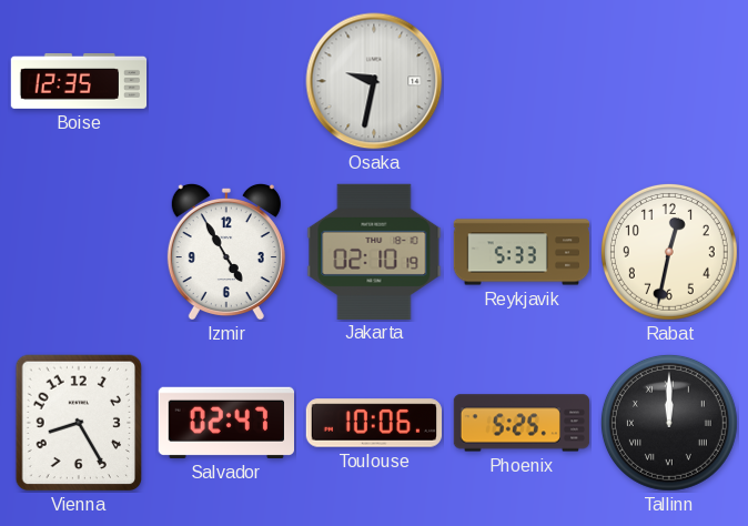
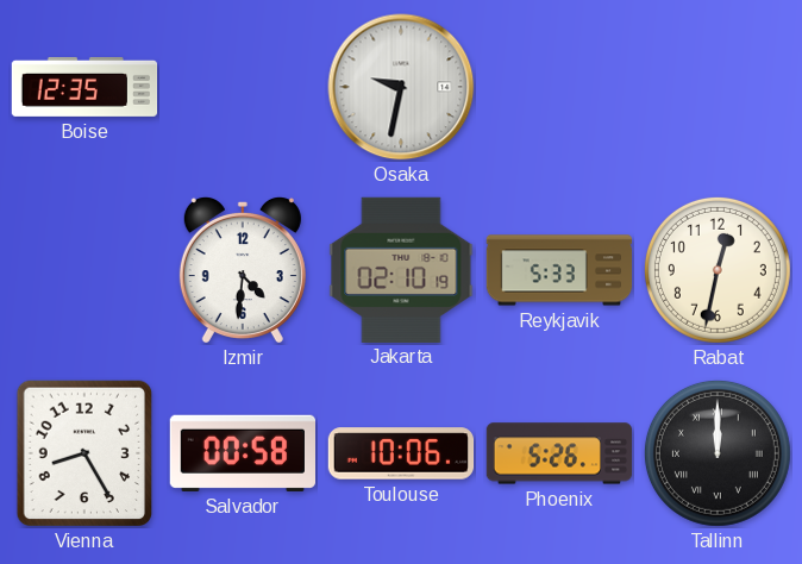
Izmir: 4:55 -> 4:31 (243, 270)
Salvador: 02:47 -> 00:58 (242, 453)
Phoenix: 5:25 -> 5:26 (559, 453)
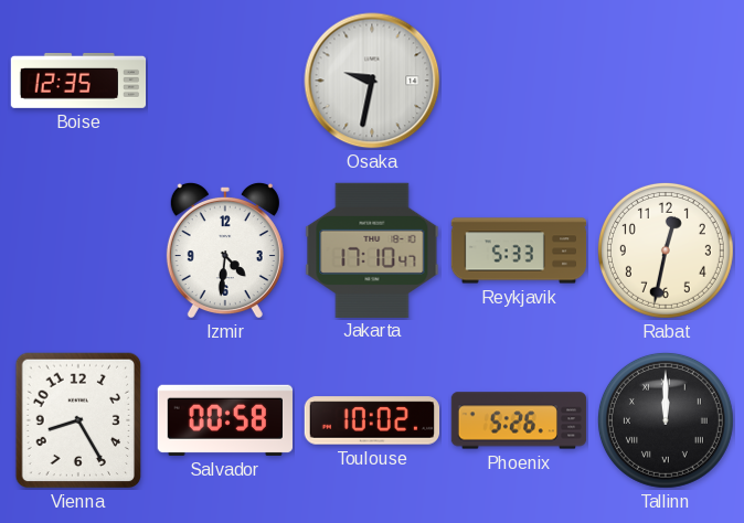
Jakarta: 02:10 -> 17:10 (372, 249)
Toulouse: 10:06 -> 10:02 (372, 420)
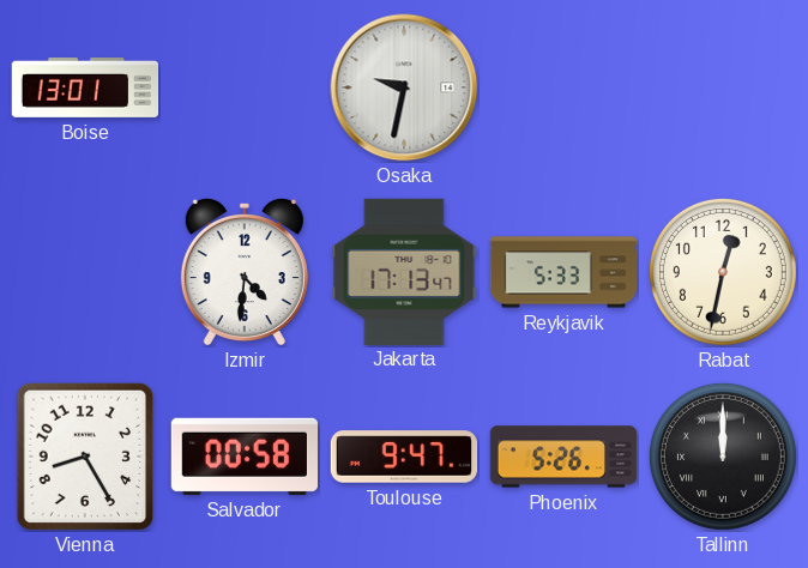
Boise: 12:35 -> 13:01 (85, 87)
Jakarta: 17:10 -> 17:13 (404, 271)
Toulouse: 10:02 -> 9:47 (404, 457)
